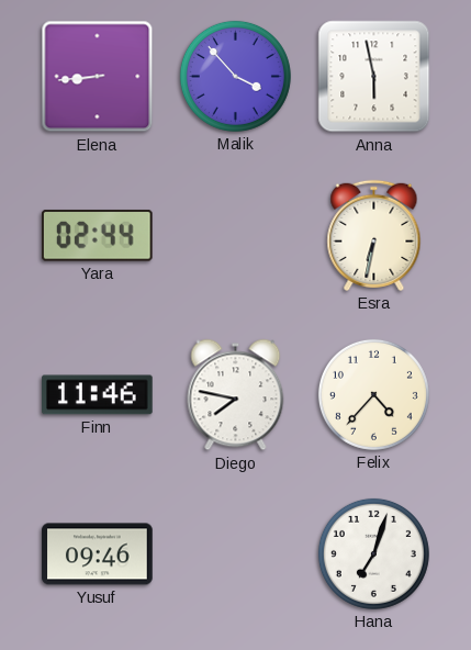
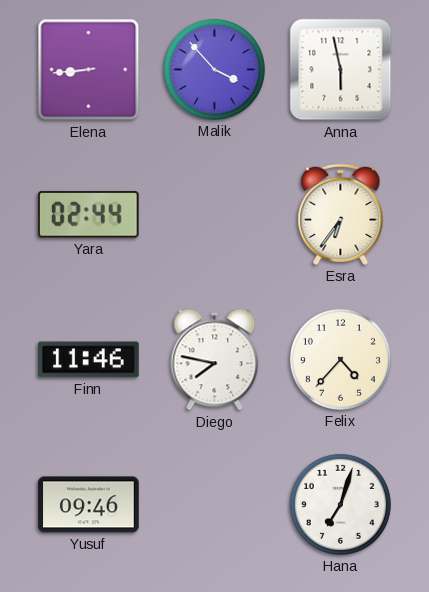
Esra: 6:32 -> 6:36 (341, 214)
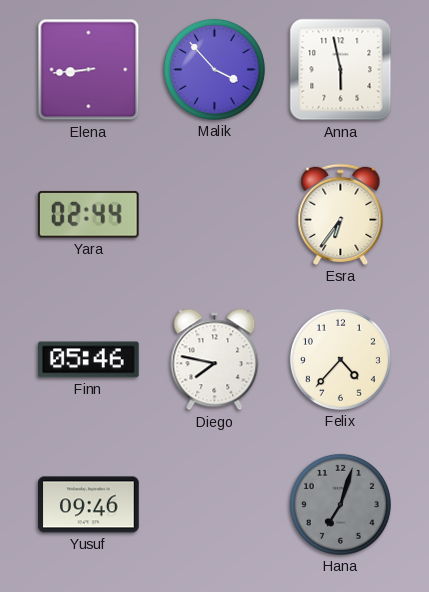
Finn: 11:46 -> 05:46 (89, 360)
Hana dial: white -> grey (340, 504)
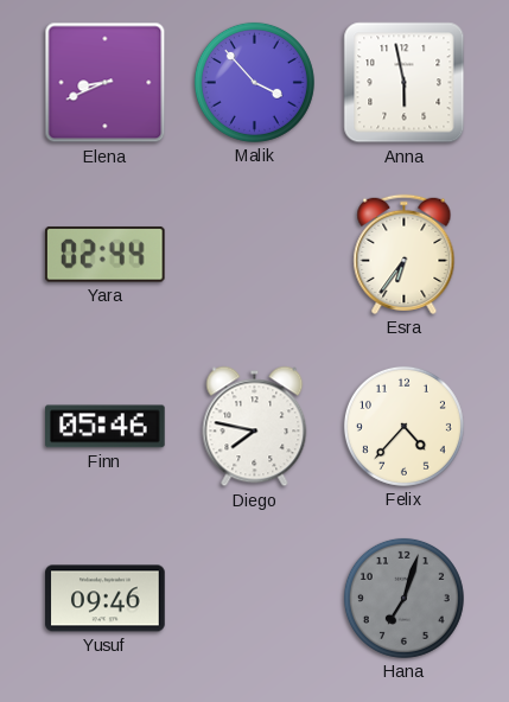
Elena: 8:44 -> 8:41 (106, 83)
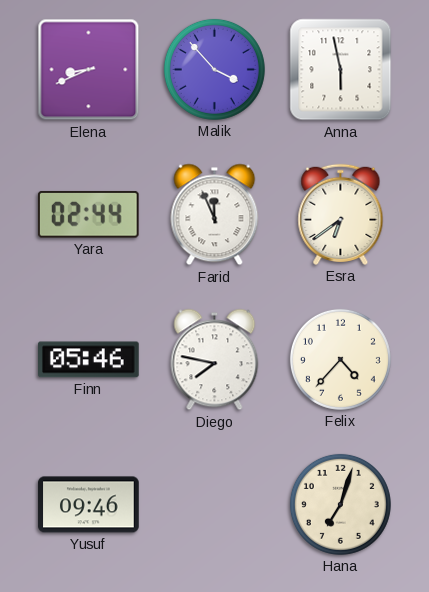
Farid: none -> 11:56 (215, 215)
Esra: 6:36 -> 6:39 (341, 214)
Hana dial: grey -> cream (340, 504)
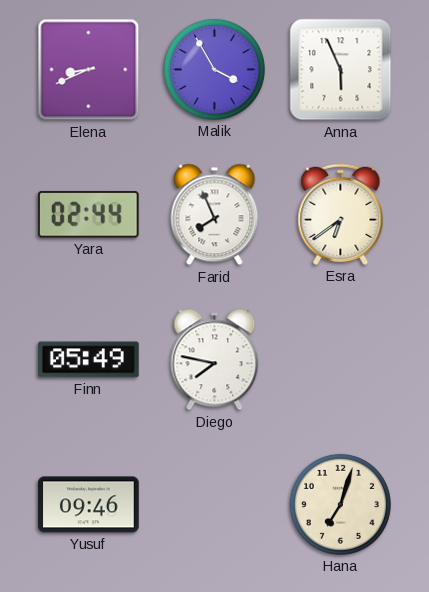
Malik: 3:53 -> 3:55 (214, 69)
Anna: 5:58 -> 5:56 (341, 70)
Farid: 11:56 -> 7:56 (215, 215)
Finn: 05:46 -> 05:49 (89, 360)
Felix: 4:37 -> none (340, 359)
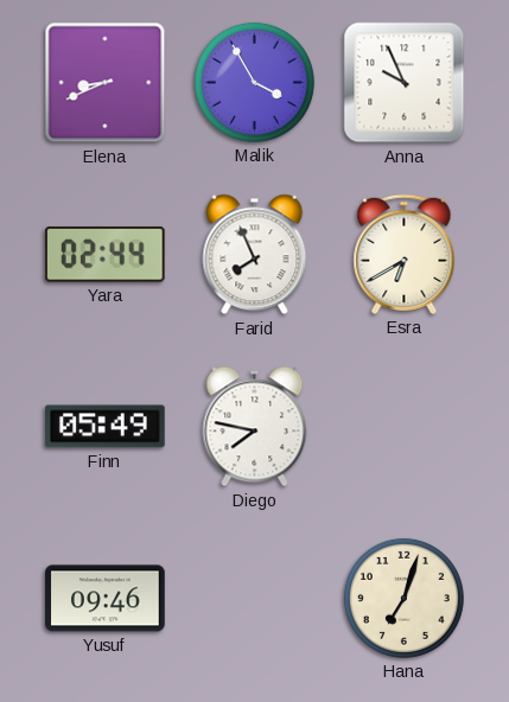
Anna: 5:56 -> 9:56 (405, 83)
Esra: 6:39 -> 6:40 (405, 254)
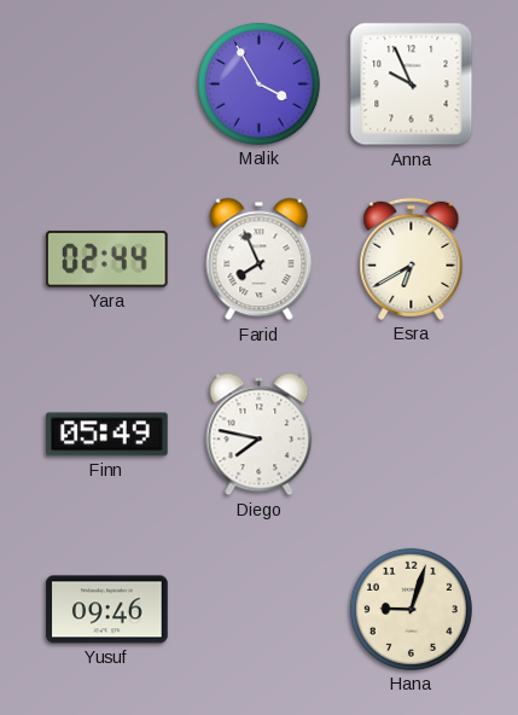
Elena: 8:41 -> none (106, 83)
Hana: 7:03 -> 9:03 (411, 609)
